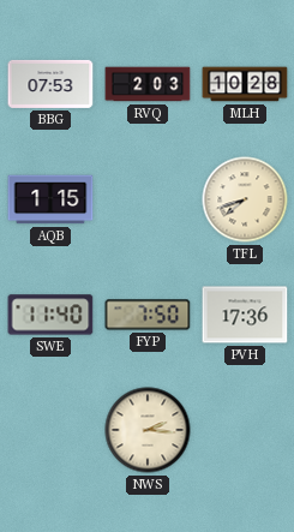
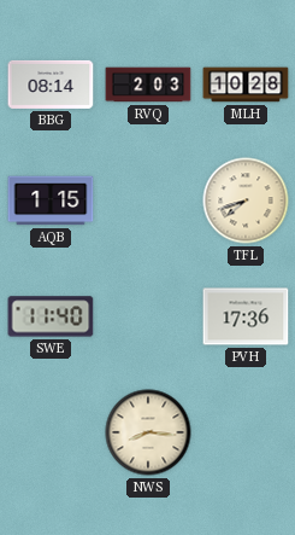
BBG: 07:53 -> 08:14 (51, 85)
FYP: 7:50 -> none (148, 315)
NWS: 2:16 -> 8:16 (148, 432)
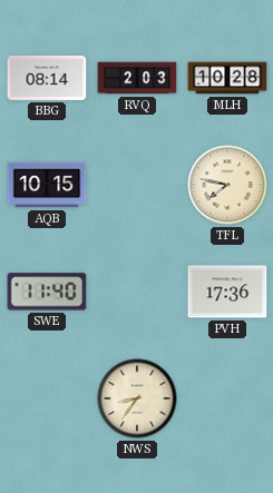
AQB: 1:15 -> 10:15 (47, 185)
TFL: 7:42 -> 7:47 (227, 185)
NWS: 8:16 -> 8:36 (137, 398)
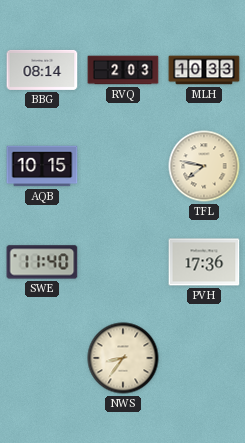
MLH: 10:28 -> 10:33 (204, 70)
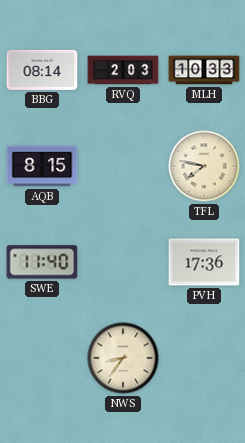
AQB: 10:15 -> 8:15 (42, 166)
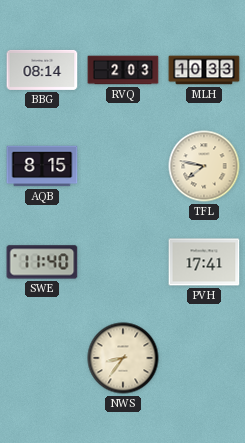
PVH: 17:36 -> 17:41 (204, 262)
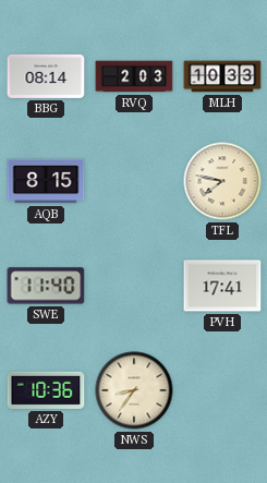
AZY: none -> 10:36 (46, 390)
